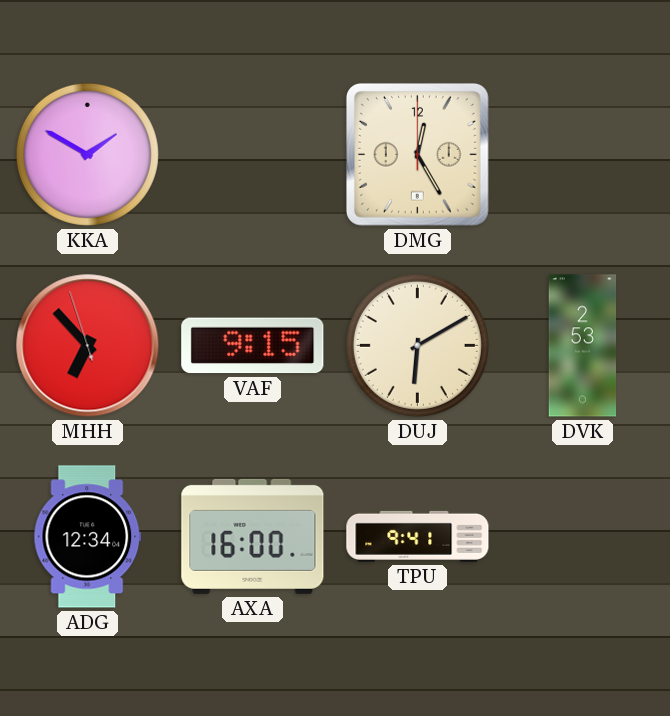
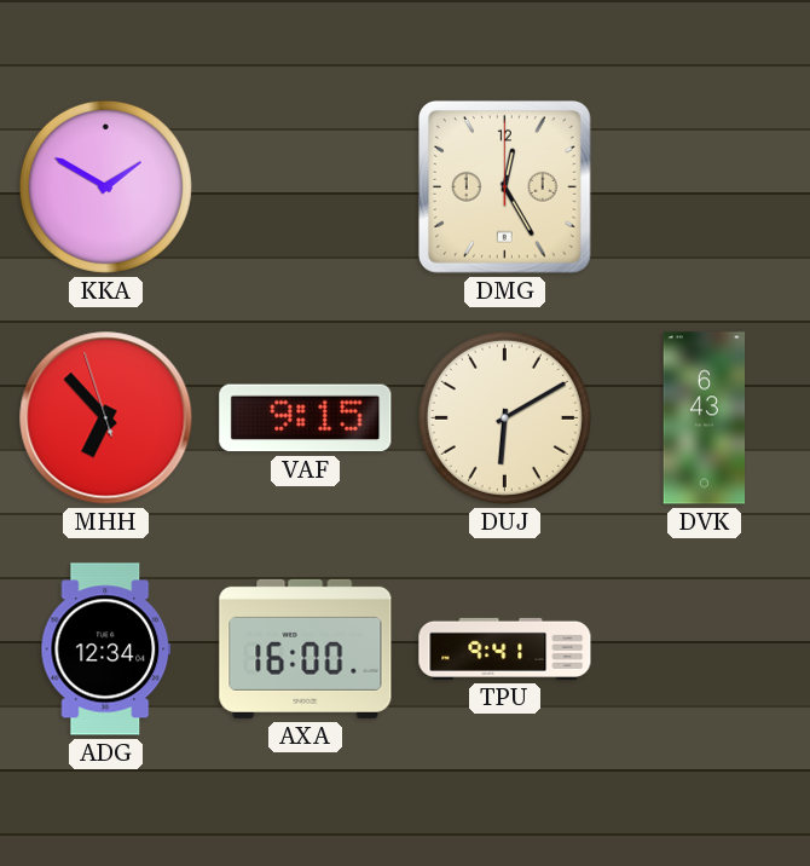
DVK: 2:53 -> 6:43 (705, 418)
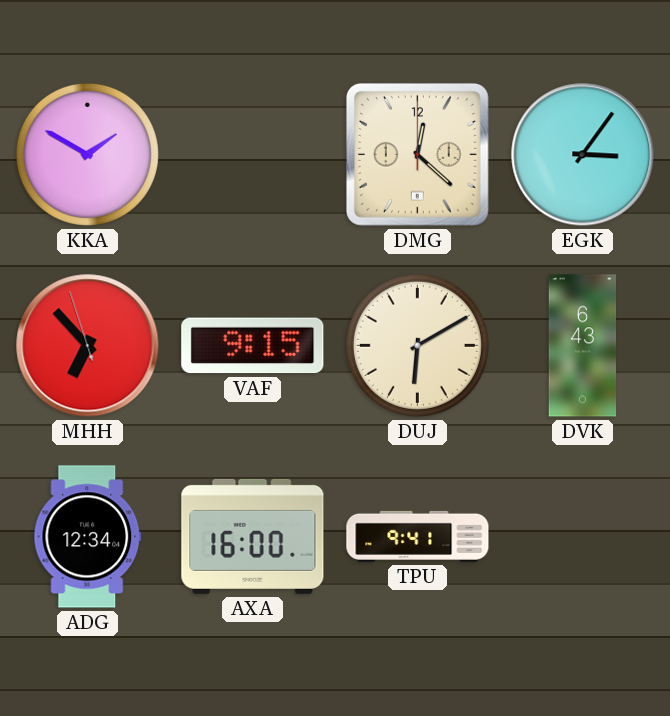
DMG: 12:25 -> 12:22 (417, 154)
EGK: none -> 3:06 (583, 155)
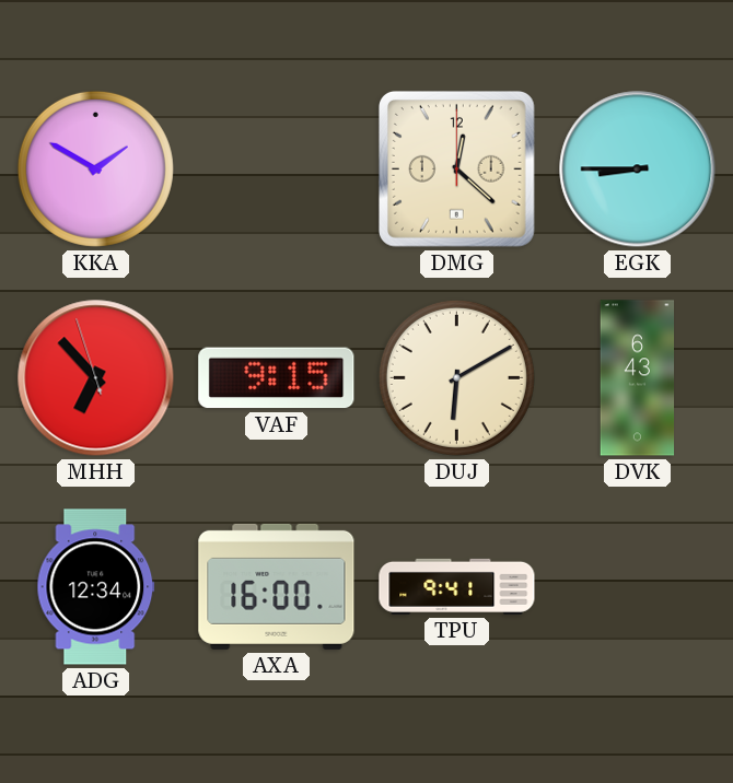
EGK: 3:06 -> 8:45 (638, 170)
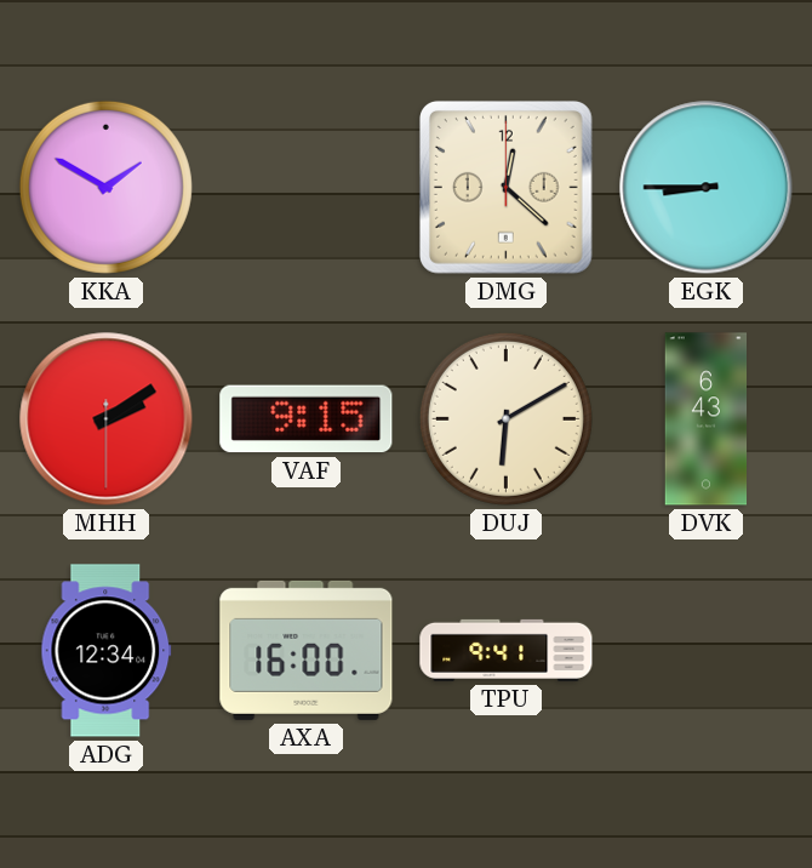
MHH: 6:52 -> 2:09 (107, 419)
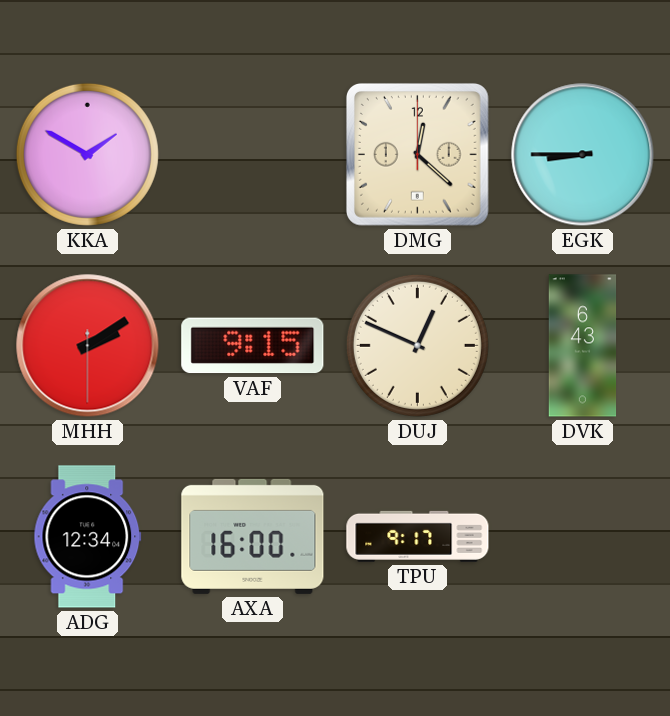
DUJ: 6:10 -> 12:49 (417, 345)
TPU: 9:41 -> 9:17 (418, 536)
